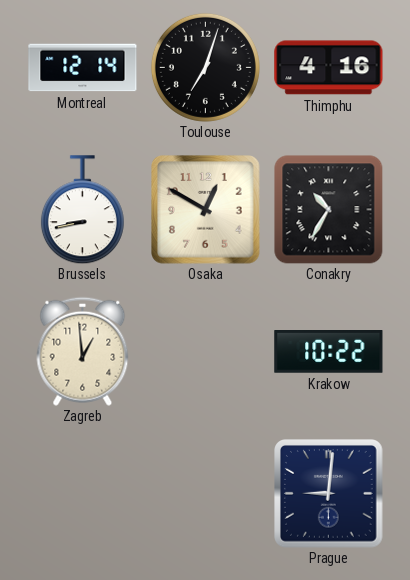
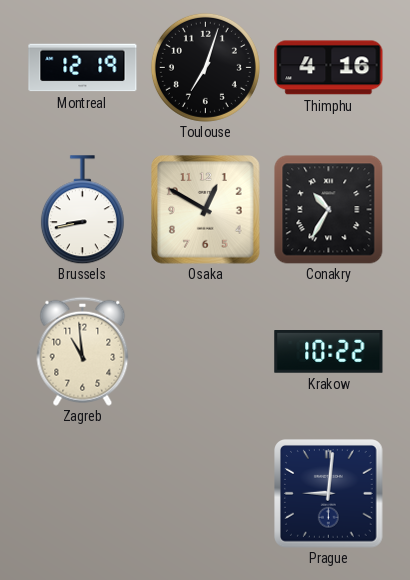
Montreal: 12:14 -> 12:19 (83, 68)
Zagreb: 12:59 -> 10:59 (83, 351)
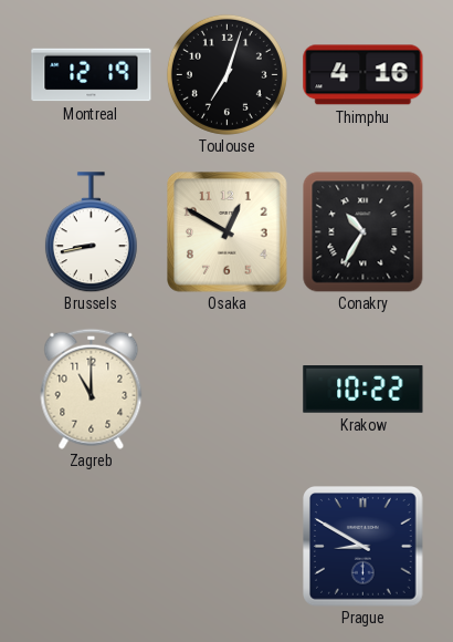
Zagreb: 10:59 -> 11:00 (92, 389)
Prague: 9:01 -> 8:50 (364, 547)
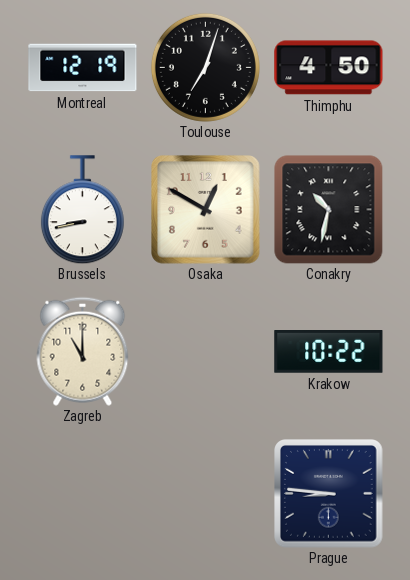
Thimphu: 4:16 -> 4:50 (329, 68)
Conakry: 10:35 -> 10:32 (328, 209)
Prague: 8:50 -> 8:46 (329, 494)
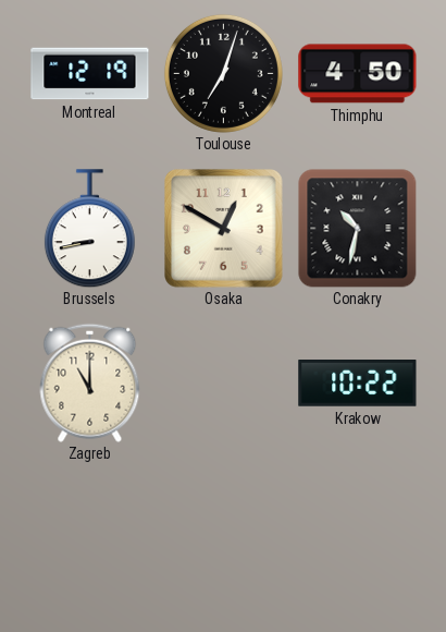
Prague: 8:46 -> none (329, 494)
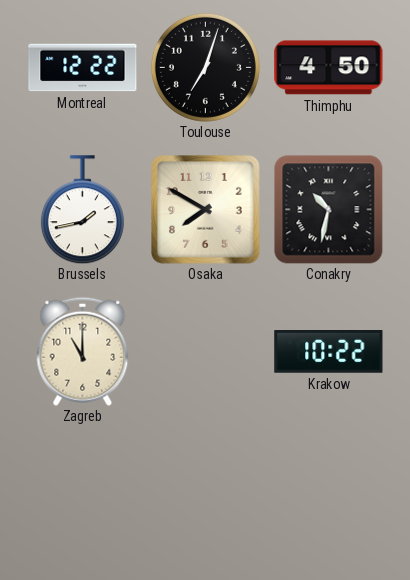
Montreal: 12:19 -> 12:22 (83, 68)
Brussels: 8:43 -> 1:43 (82, 210)
Osaka: 12:50 -> 7:50 (206, 210)
